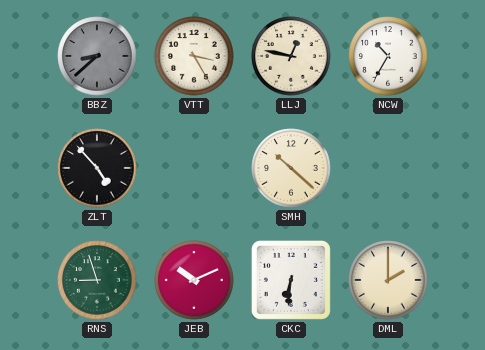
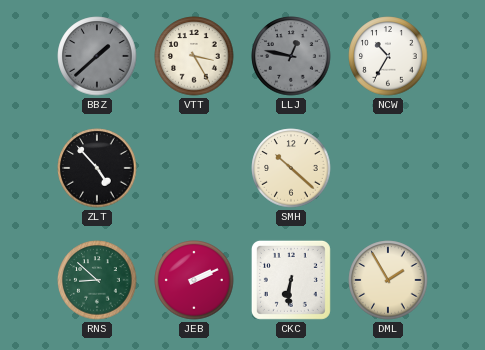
BBZ: 8:38 -> 1:38 (97, 56)
LLJ dial: cream -> grey (291, 56)
RNS: 8:57 -> 8:52 (97, 280)
JEB: 10:11 -> 2:11 (194, 280)
DML: 2:00 -> 1:55 (388, 280)
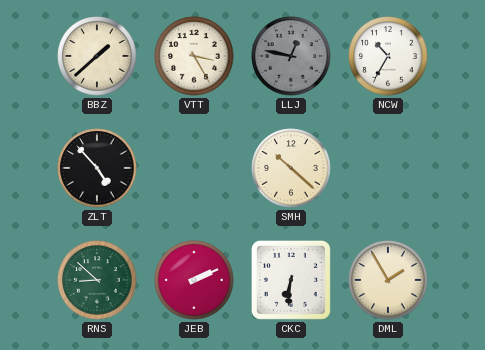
BBZ dial: grey -> cream (97, 56)
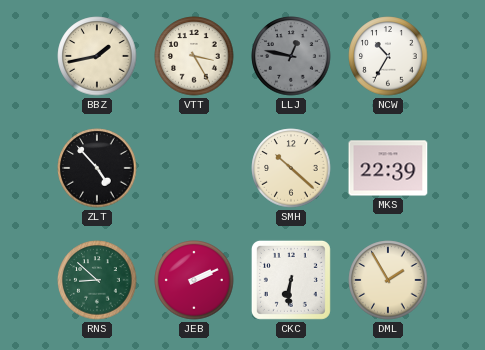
BBZ: 1:38 -> 1:43 (97, 56)
MKS: none -> 22:39 (388, 168)
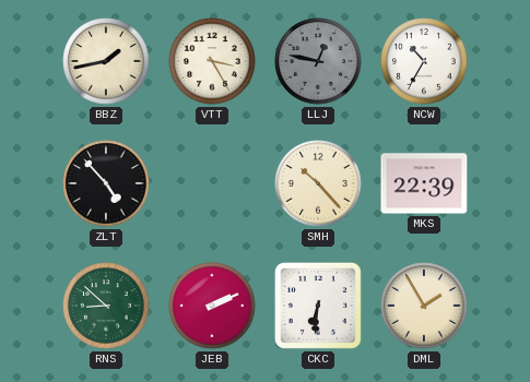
SMH: 10:22 -> 10:23 (318, 183)
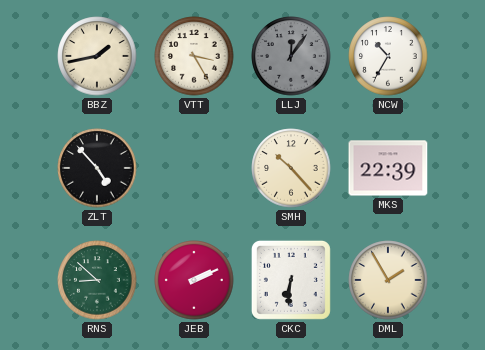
LLJ: 12:47 -> 12:06 (291, 56)
